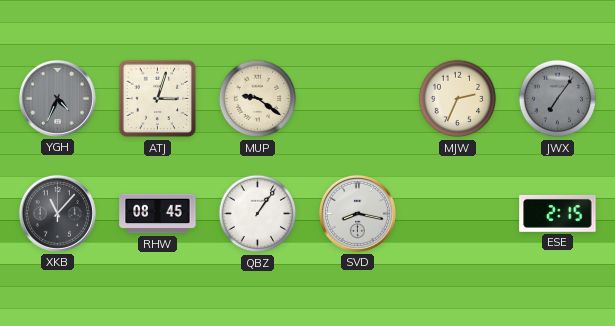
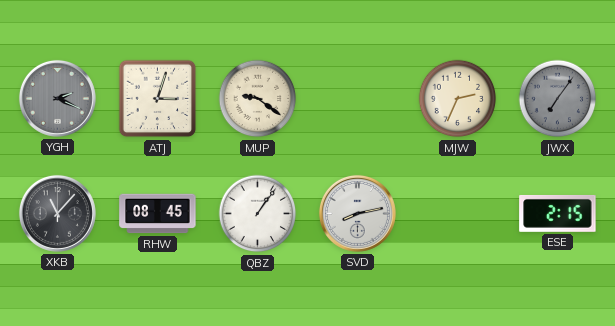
YGH: 4:34 -> 2:19 (57, 98)
SVD: 8:17 -> 8:13 (357, 213)
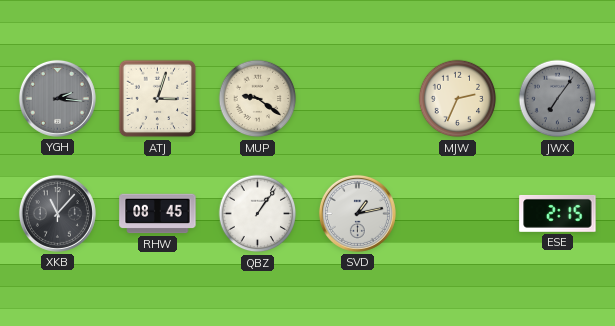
YGH: 2:19 -> 2:16 (57, 98)
SVD: 8:13 -> 1:13 (357, 213)
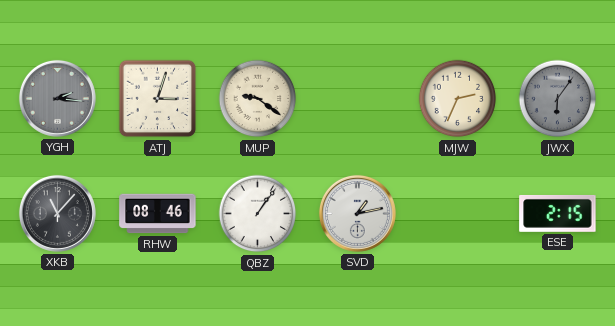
JWX: 7:06 -> 6:06 (558, 99)
RHW: 08:45 -> 08:46 (158, 214)
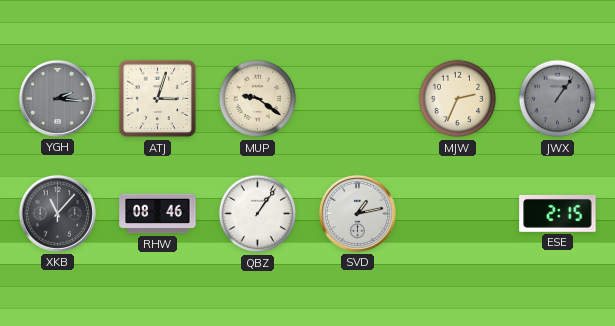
JWX: 6:06 -> 1:06 (558, 99)
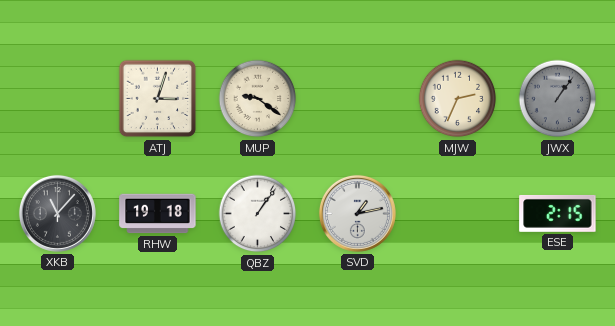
YGH: 2:16 -> none (57, 98)
RHW: 08:46 -> 19:18 (158, 214)
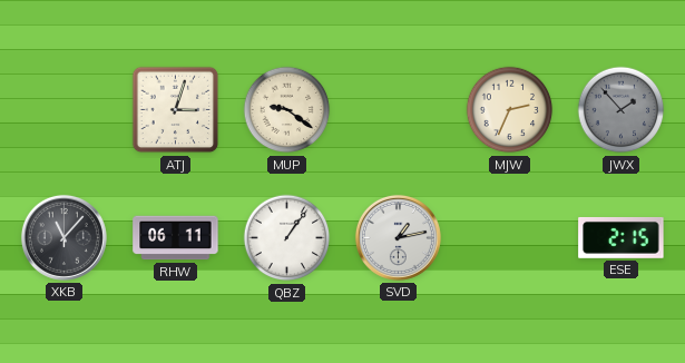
JWX: 1:06 -> 1:53 (622, 110)
RHW: 19:18 -> 06:11 (176, 238)
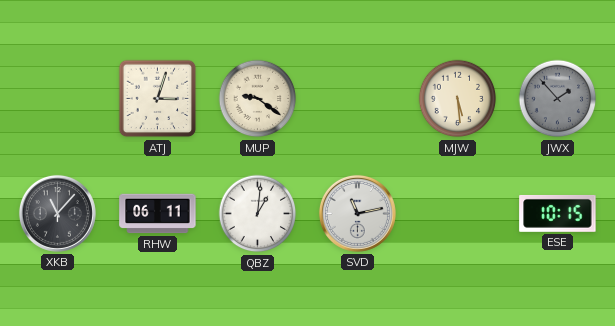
MJW: 2:34 -> 5:29 (458, 99)
QBZ: 1:06 -> 1:01 (258, 214)
SVD: 1:13 -> 11:13 (357, 213)
ESE: 2:15 -> 10:15 (558, 213)
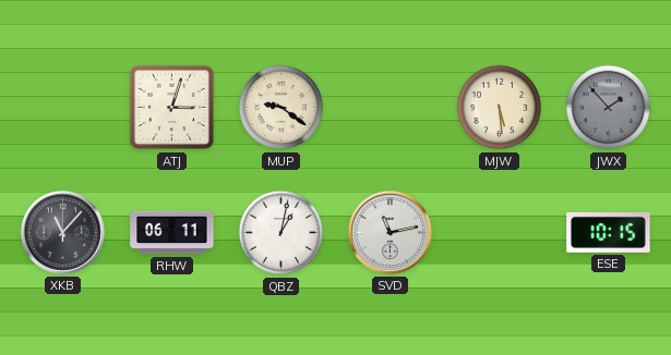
QBZ: 1:01 -> 1:02 (281, 233)
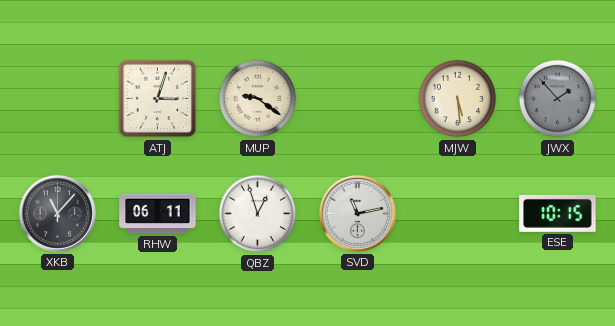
QBZ: 1:02 -> 12:57 (258, 214)
